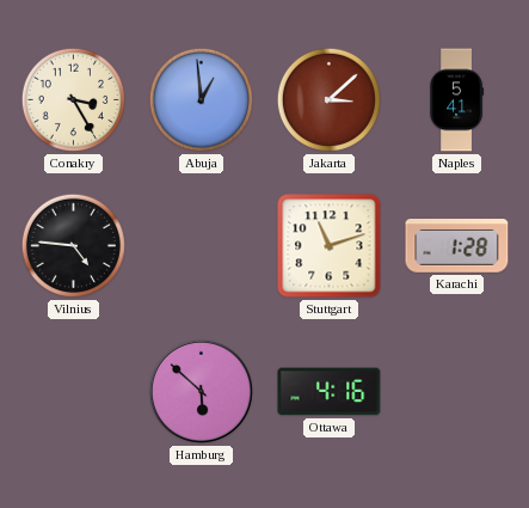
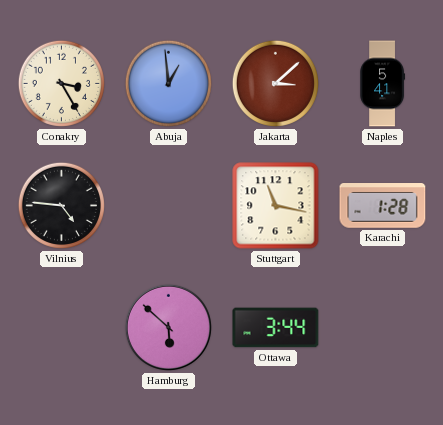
Stuttgart: 11:12 -> 11:17 (276, 206)
Ottawa: 4:16 -> 3:44 (276, 328)
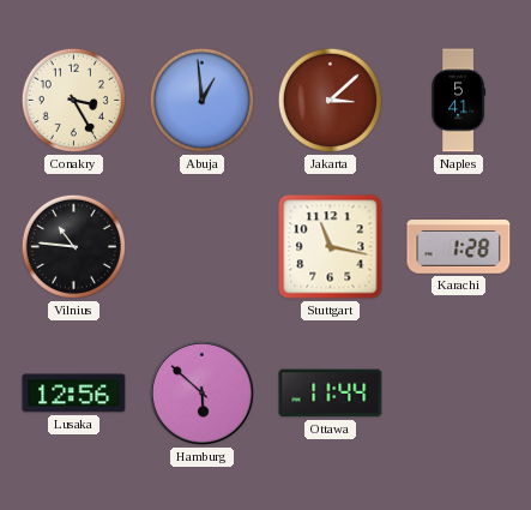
Vilnius: 4:46 -> 10:46 (73, 246)
Lusaka: none -> 12:56 (74, 394)
Ottawa: 3:44 -> 11:44 (331, 394)
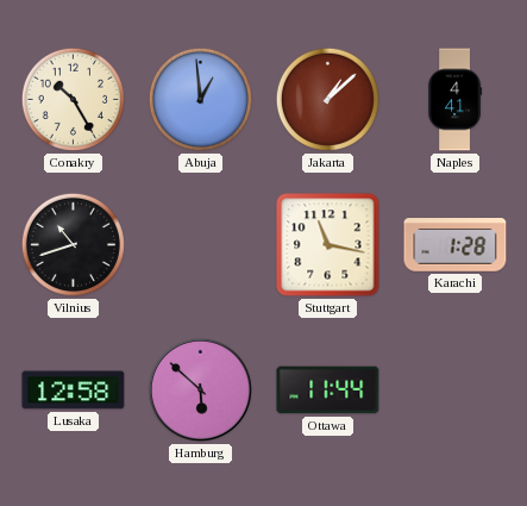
Conakry: 3:25 -> 10:25 (73, 99)
Jakarta: 3:08 -> 1:08 (327, 99)
Naples: 5:41 -> 4:41 (456, 100)
Vilnius: 10:46 -> 10:42 (73, 244)
Lusaka: 12:56 -> 12:58 (74, 391)
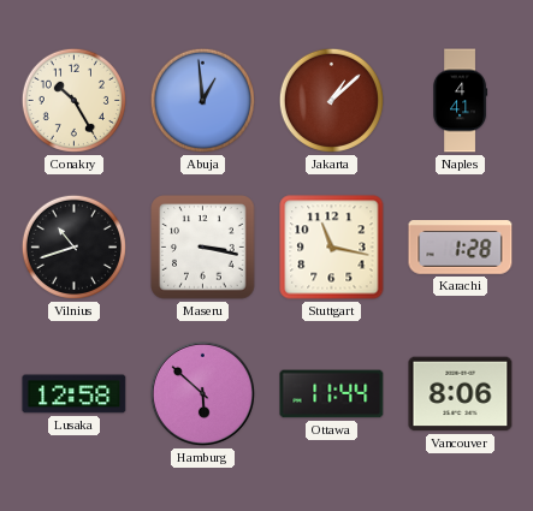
Maseru: none -> 3:17 (203, 248)
Vancouver: none -> 8:06 (461, 394)
